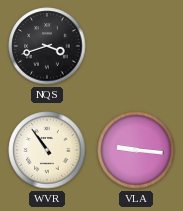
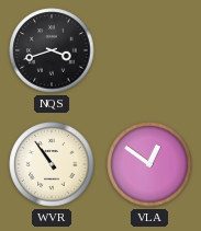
VLA: 9:16 -> 12:51 (149, 164)
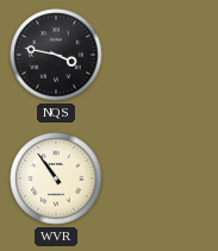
NQS: 3:42 -> 3:47 (56, 55)
VLA: 12:51 -> none (149, 164)
